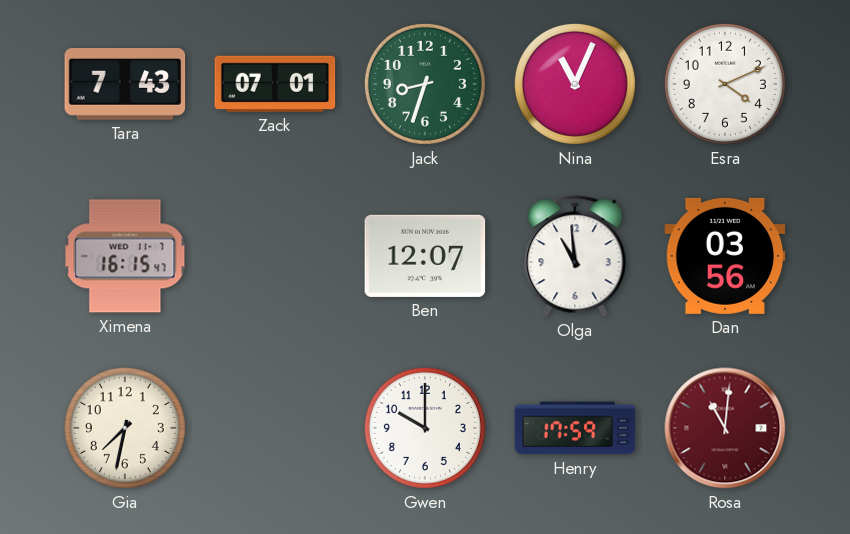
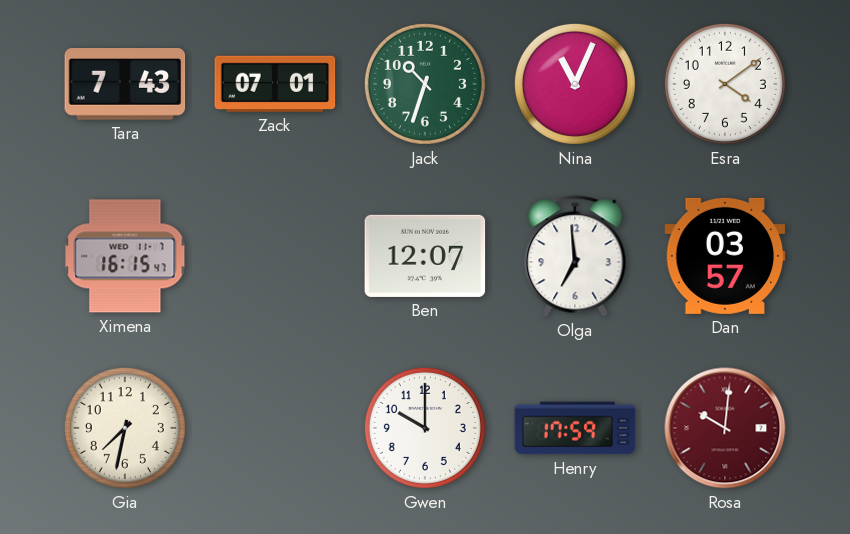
Jack: 8:33 -> 10:33 (425, 84)
Esra: 4:11 -> 4:09 (725, 84)
Olga: 10:59 -> 6:59 (575, 256)
Dan: 03:56 -> 03:57 (725, 256)
Rosa: 11:01 -> 10:01 (725, 428)
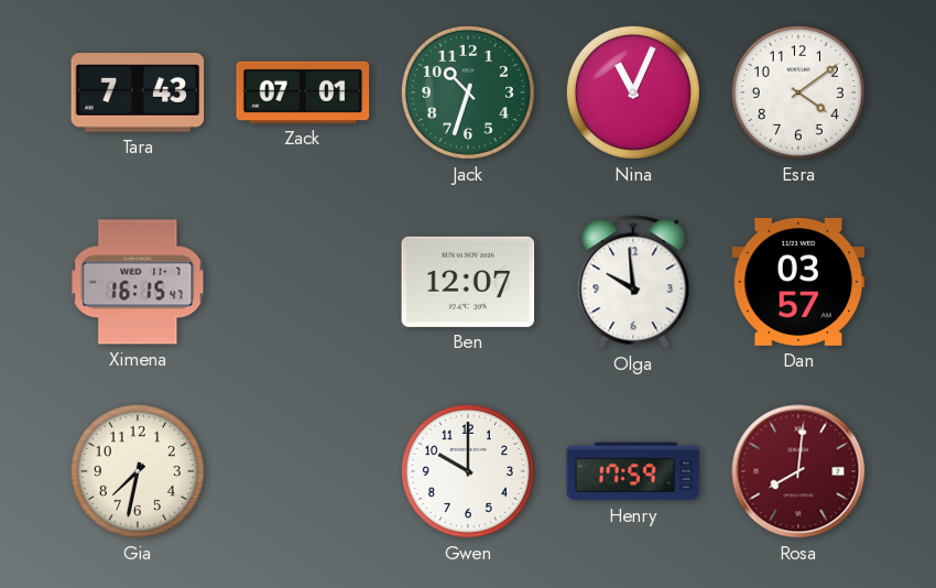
Olga: 6:59 -> 9:59 (633, 282)
Rosa: 10:01 -> 8:01 (798, 471)
